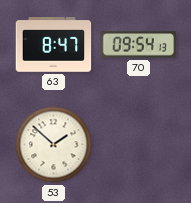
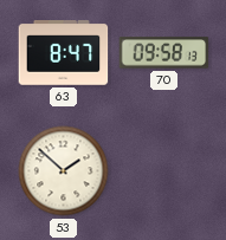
70: 09:54 -> 09:58 (164, 53)
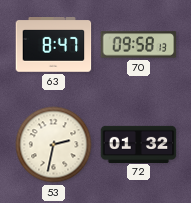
53: 1:52 -> 2:32 (54, 145)
72: none -> 01:32 (139, 144)
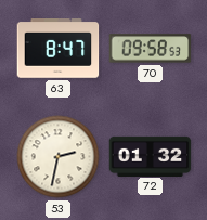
70: 09:58:13 -> 09:58:53 (151, 49)
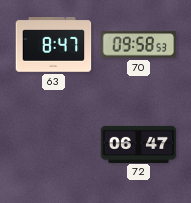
53: 2:32 -> none (59, 157)
72: 01:32 -> 06:47 (139, 144)
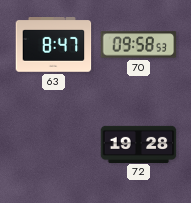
72: 06:47 -> 19:28 (139, 144)
